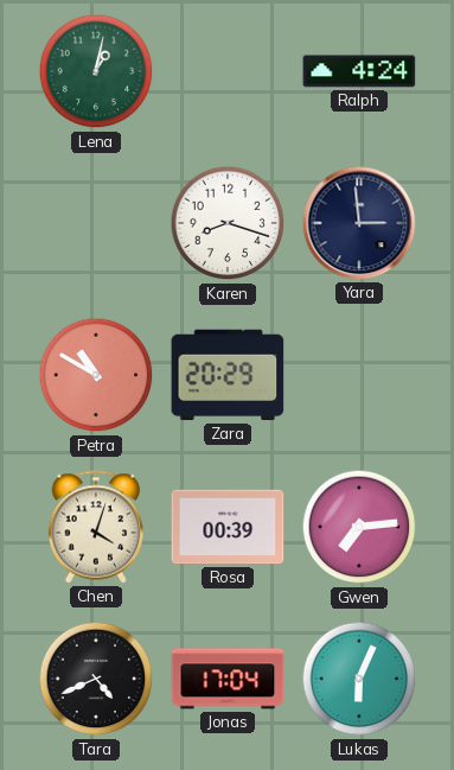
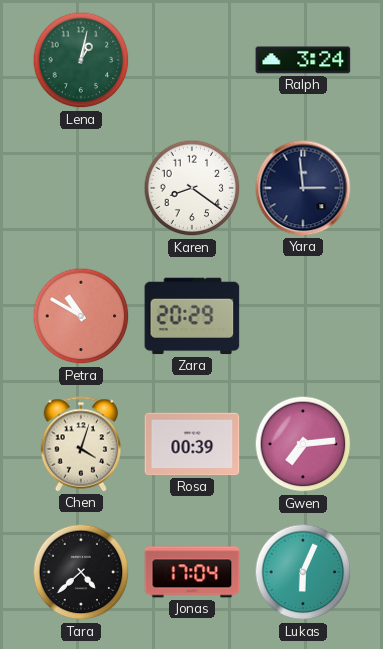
Ralph: 4:24 -> 3:24 (303, 60)
Karen: 8:18 -> 8:21 (192, 188)
Tara: 4:41 -> 4:38 (81, 572)
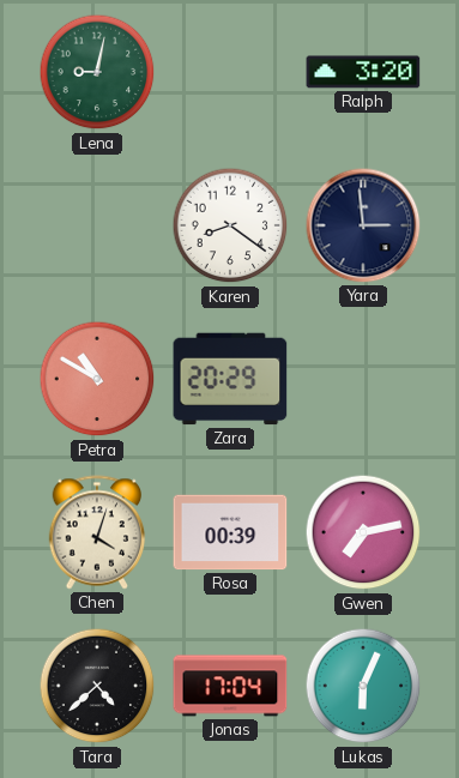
Lena: 1:02 -> 9:02 (97, 72)
Ralph: 3:24 -> 3:20 (363, 72)
Gwen: 7:14 -> 7:13 (363, 532)
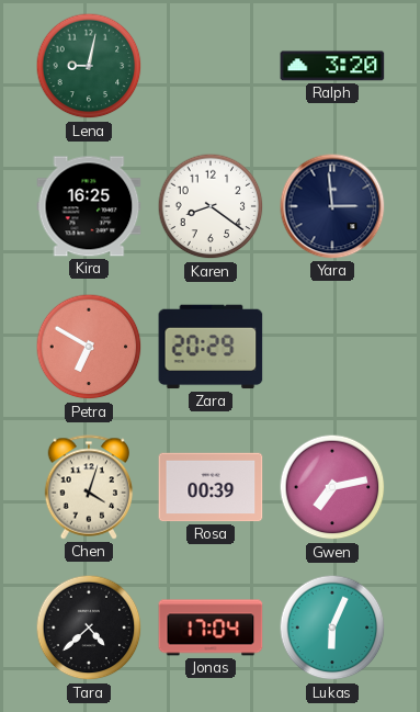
Kira: none -> 16:25 (89, 206)
Petra: 10:50 -> 6:50 (89, 347)
